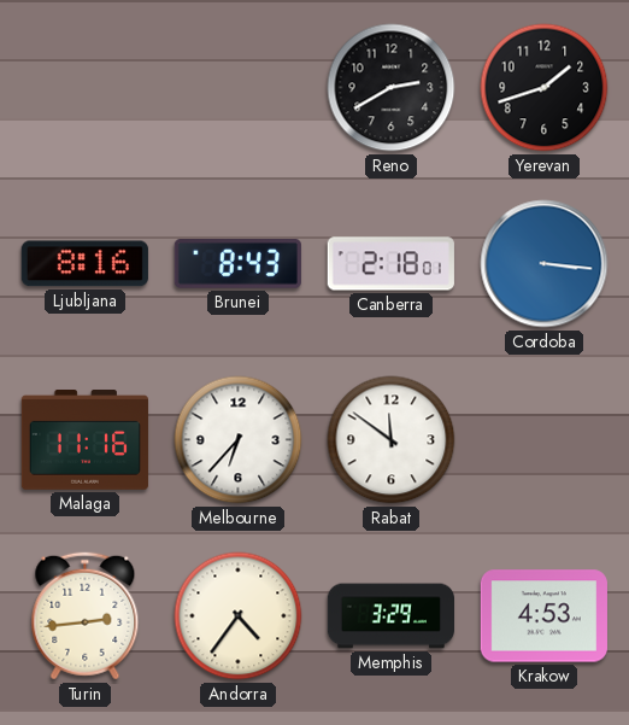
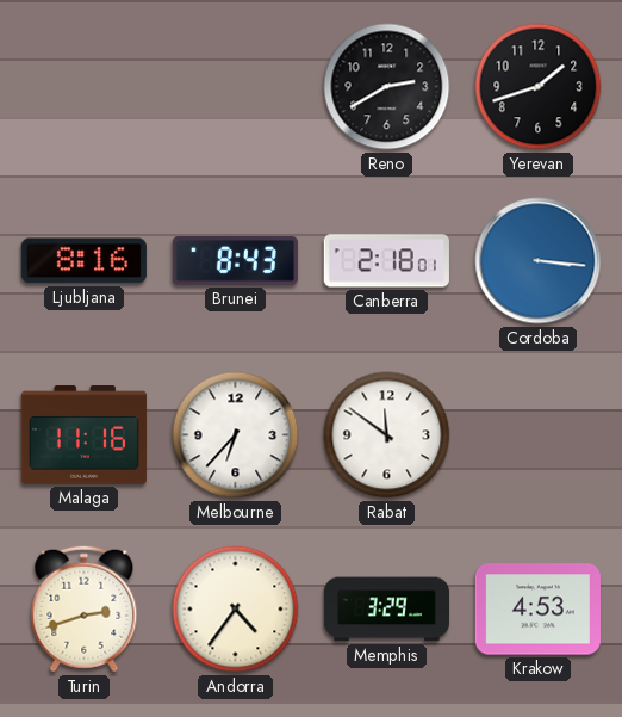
Turin: 2:44 -> 2:42 (85, 610)
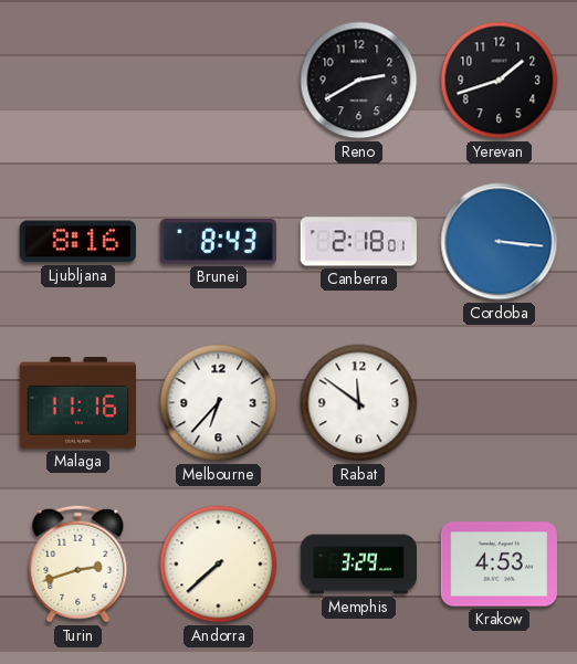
Andorra: 4:36 -> 7:38 (219, 565)
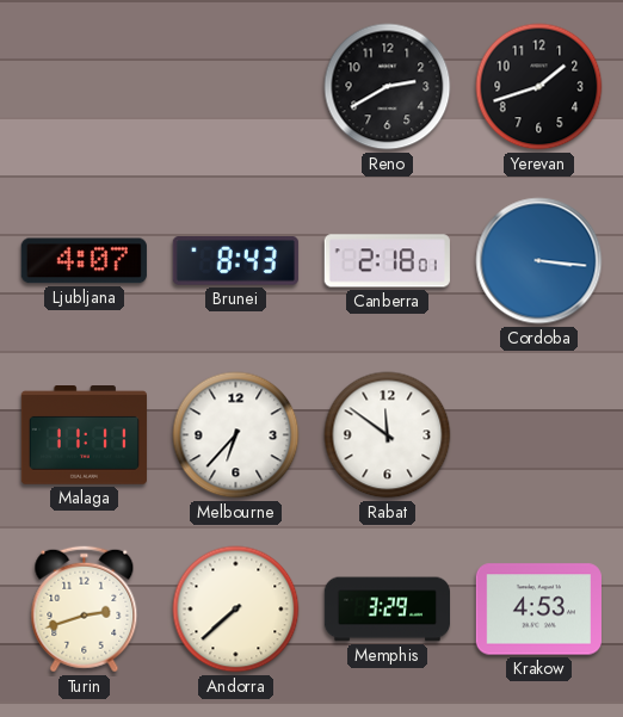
Ljubljana: 8:16 -> 4:07 (84, 261)
Malaga: 11:16 -> 11:11 (84, 435)
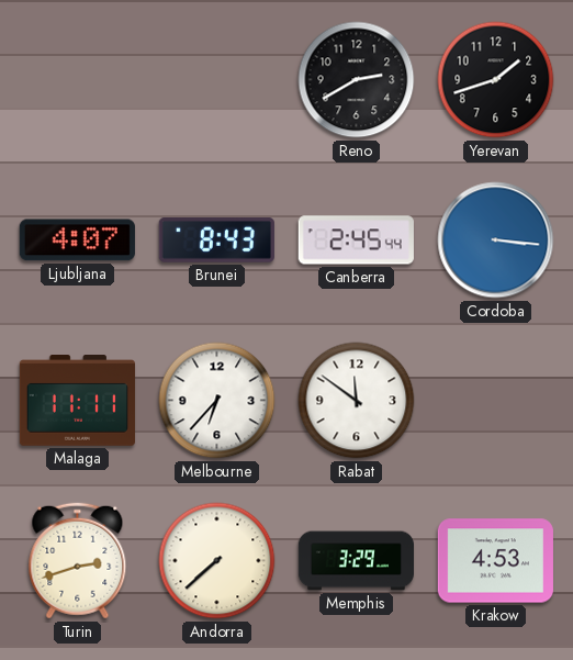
Canberra: 2:18 -> 2:45 (356, 240)
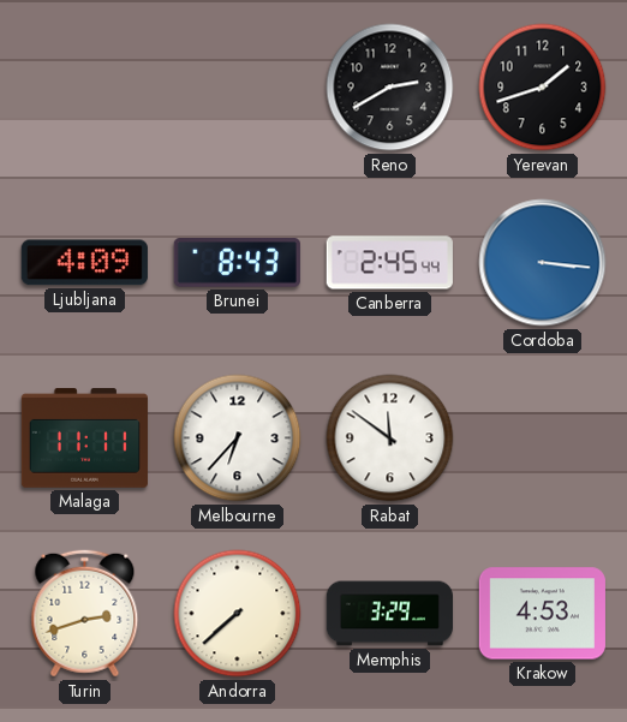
Ljubljana: 4:07 -> 4:09 (84, 263)
